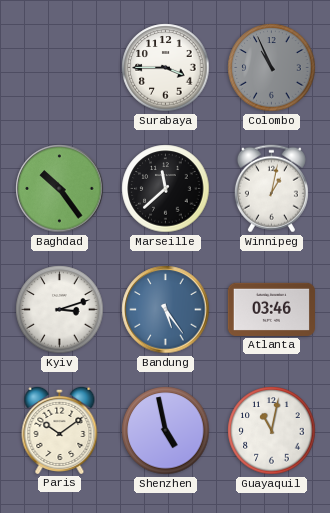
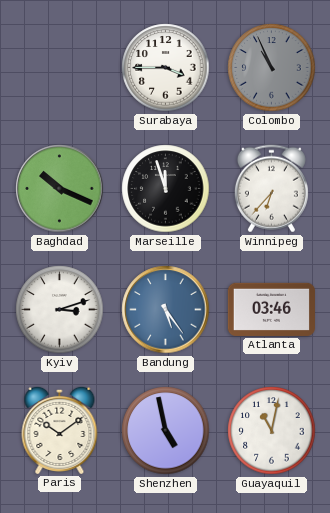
Baghdad: 10:24 -> 10:19 (60, 189)
Marseille: 11:38 -> 11:57 (166, 189)
Winnipeg: 1:02 -> 6:37 (271, 189)
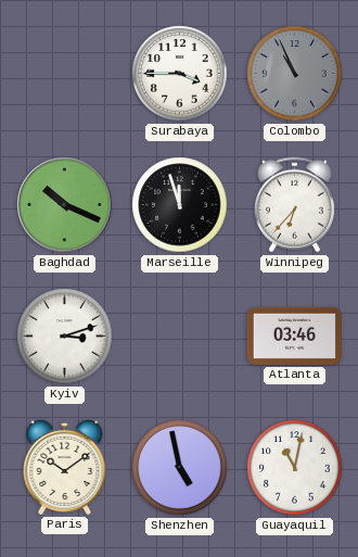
Bandung: 5:24 -> none (166, 310)
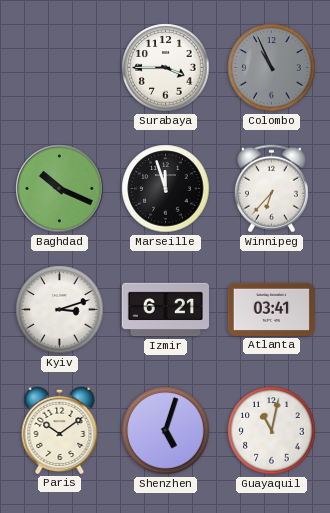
Izmir: none -> 6:21 (165, 310)
Atlanta: 03:46 -> 03:41 (271, 309)
Shenzhen: 4:58 -> 5:03 (166, 431)
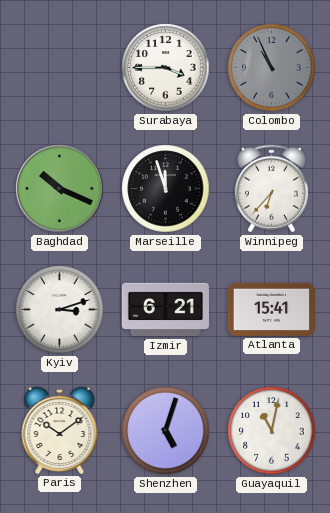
Atlanta: 03:41 -> 15:41 (271, 309)
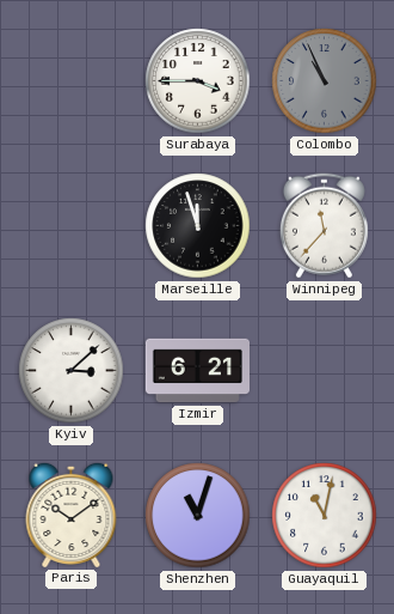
Baghdad: 10:19 -> none (60, 189)
Winnipeg: 6:37 -> 11:37 (324, 226)
Kyiv: 3:12 -> 3:08 (72, 371)
Atlanta: 15:41 -> none (271, 309)
Shenzhen: 5:03 -> 11:03 (198, 516)
